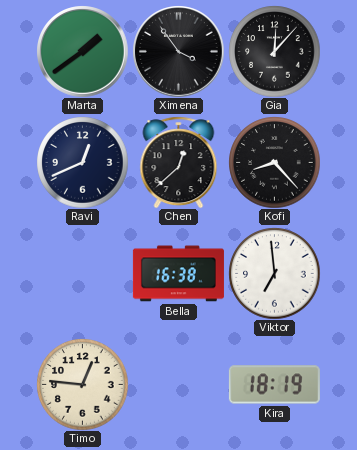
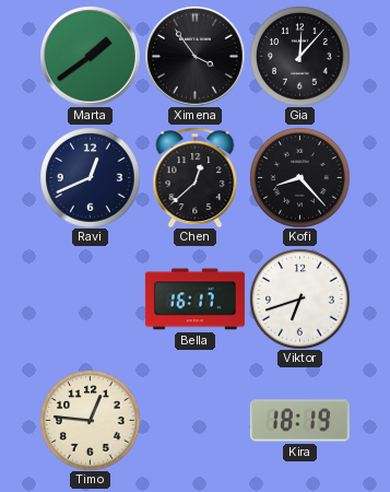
Bella: 16:38 -> 16:17 (194, 300)
Viktor: 6:59 -> 6:42 (299, 298)
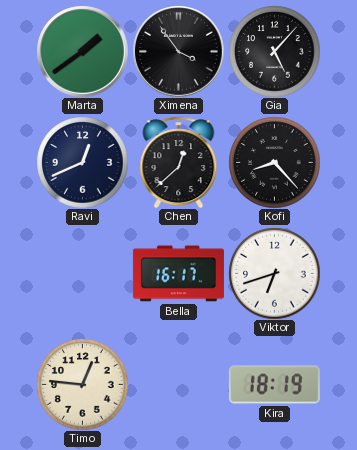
Gia: 12:07 -> 5:07 (274, 51)
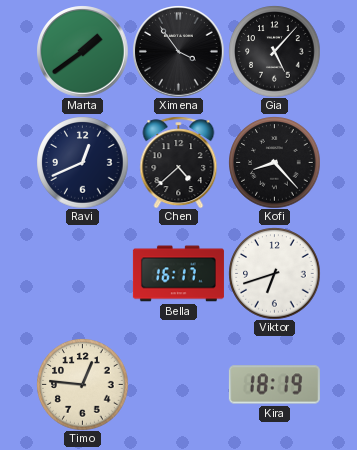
Chen: 12:38 -> 4:38 (179, 162)
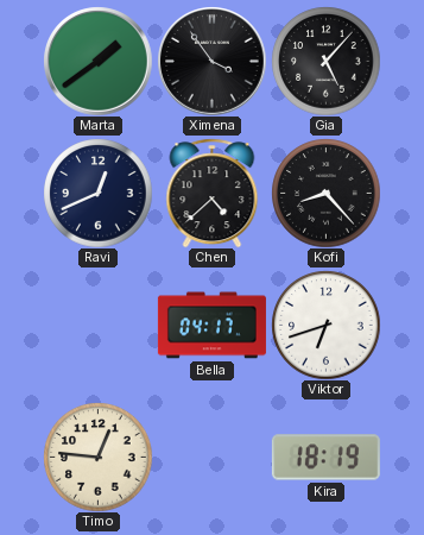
Bella: 16:17 -> 04:17 (211, 326)
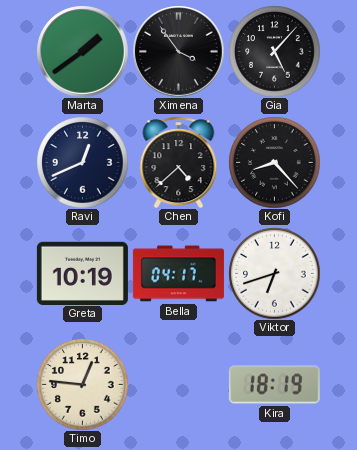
Greta: none -> 10:19 (82, 273)
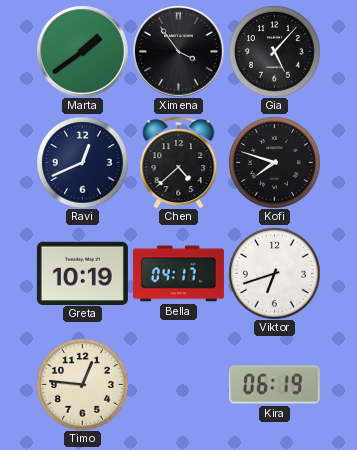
Kofi: 8:23 -> 7:48 (274, 162)
Kira: 18:19 -> 06:19 (274, 385)
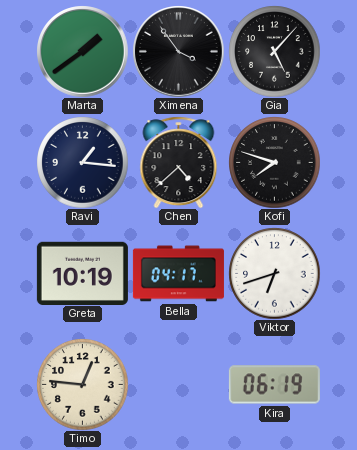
Ravi: 12:41 -> 1:16 (82, 162)
